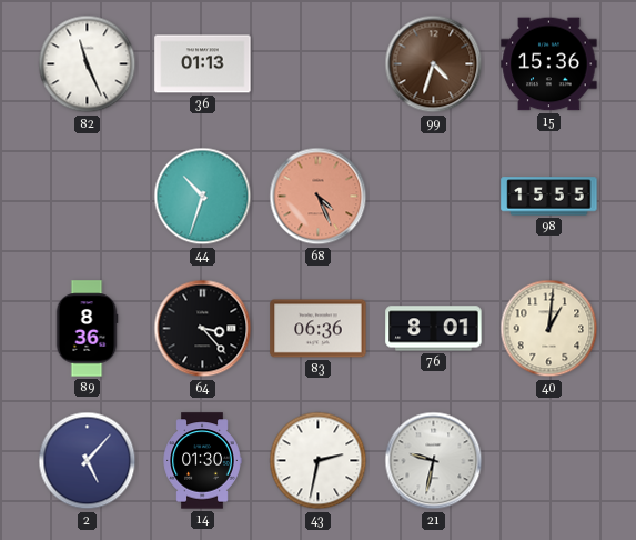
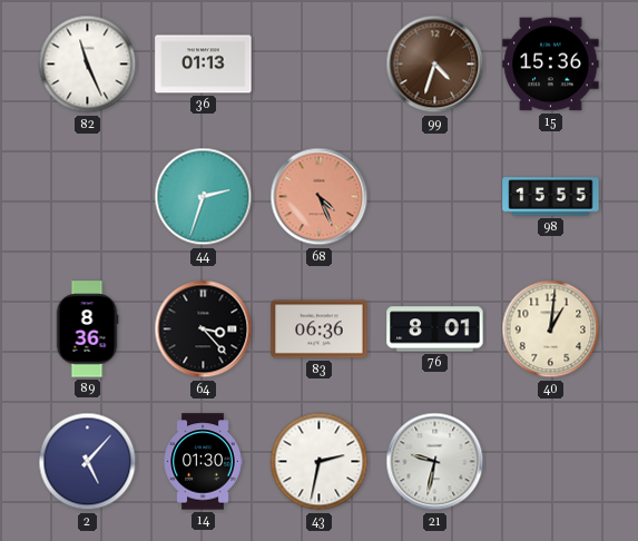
44: 10:33 -> 2:33 (204, 197)
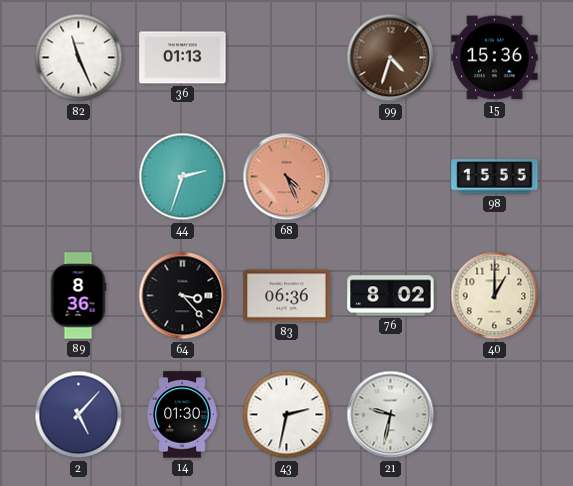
76: 8:01 -> 8:02 (391, 296)
40: 1:01 -> 1:00 (495, 296)
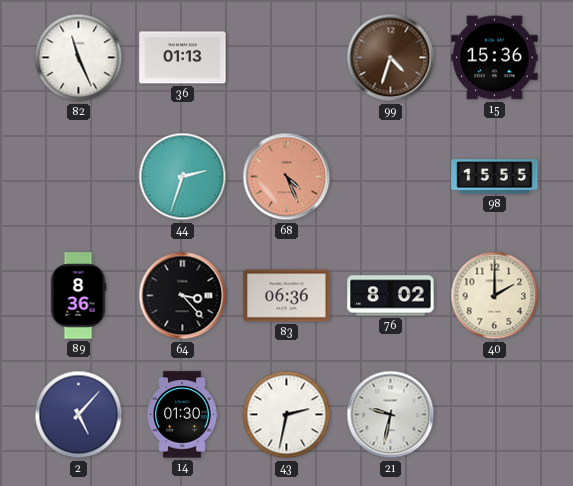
40: 1:00 -> 2:00 (495, 296)
